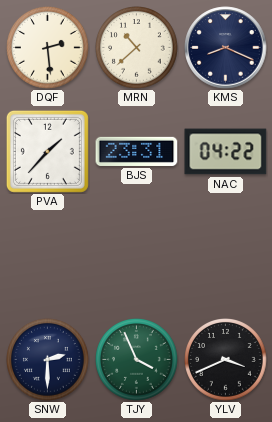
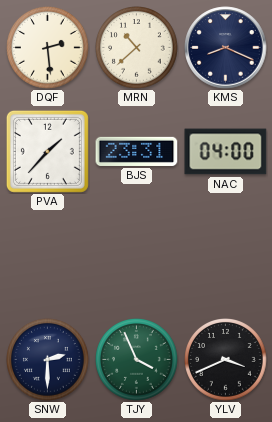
NAC: 04:22 -> 04:00 (226, 152)
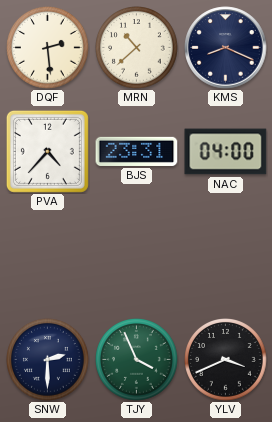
PVA: 1:37 -> 4:37 (47, 151)
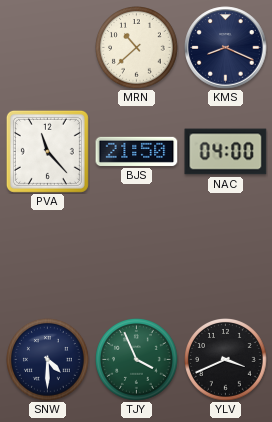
DQF: 2:29 -> none (48, 48)
PVA: 4:37 -> 11:23 (47, 151)
BJS: 23:31 -> 21:50 (137, 151)
SNW: 2:30 -> 4:30 (48, 360)
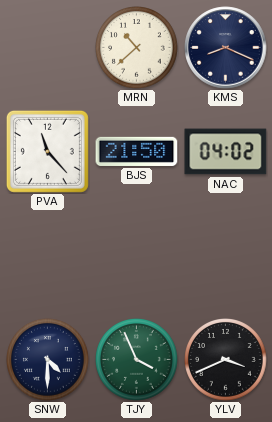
NAC: 04:00 -> 04:02 (226, 152)
